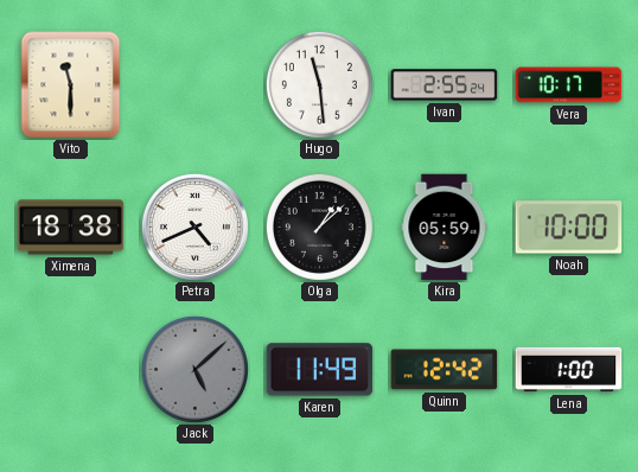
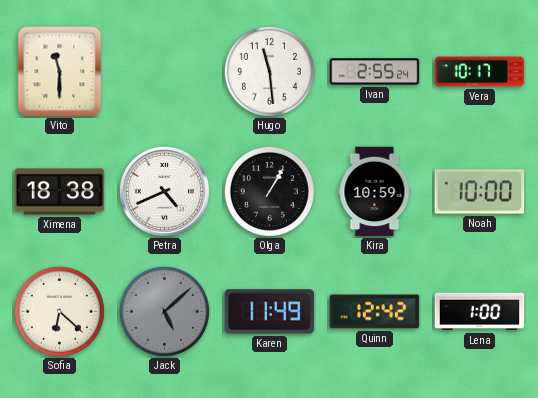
Olga: 1:08 -> 1:05 (269, 191)
Kira: 05:59 -> 10:59 (375, 192)
Sofia: none -> 6:22 (59, 311)
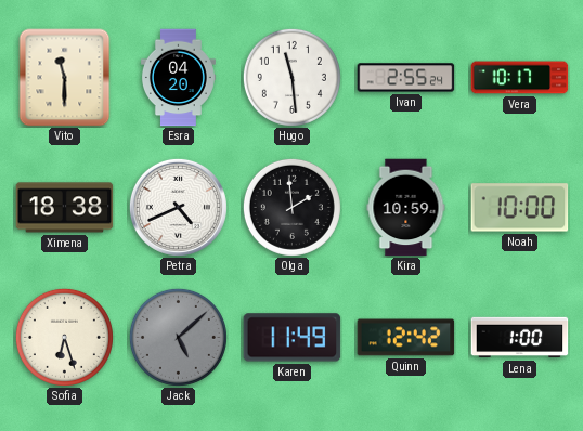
Esra: none -> 04:20 (178, 78)
Olga: 1:05 -> 1:59 (291, 207)
Sofia: 6:22 -> 6:27 (64, 337)
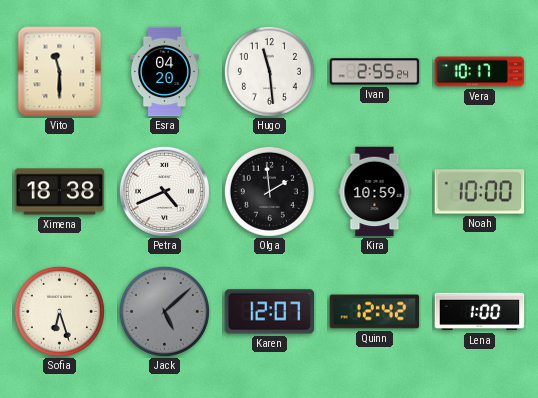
Karen: 11:49 -> 12:07 (270, 312)
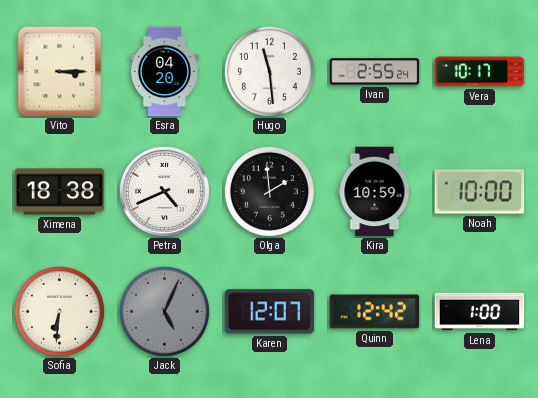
Vito: 11:30 -> 3:15 (60, 72)
Sofia: 6:27 -> 6:31 (59, 311)
Jack: 5:08 -> 5:04 (164, 311)
